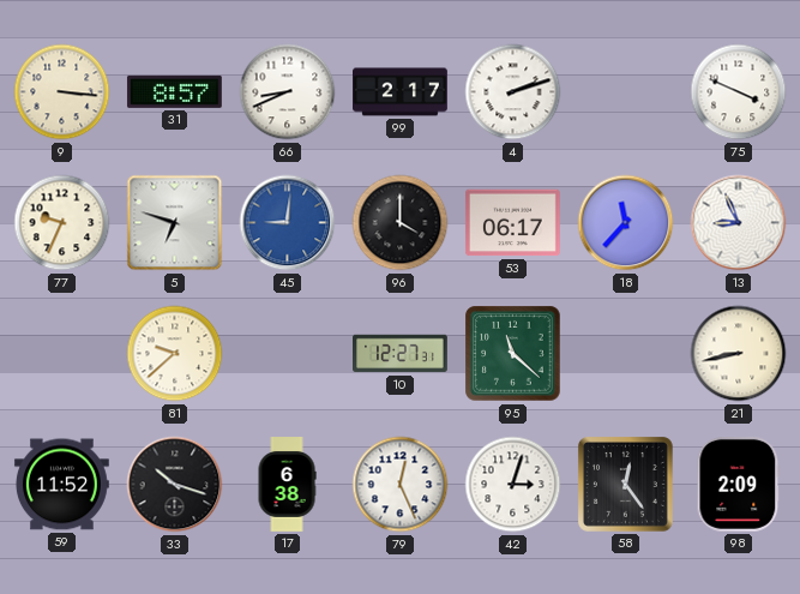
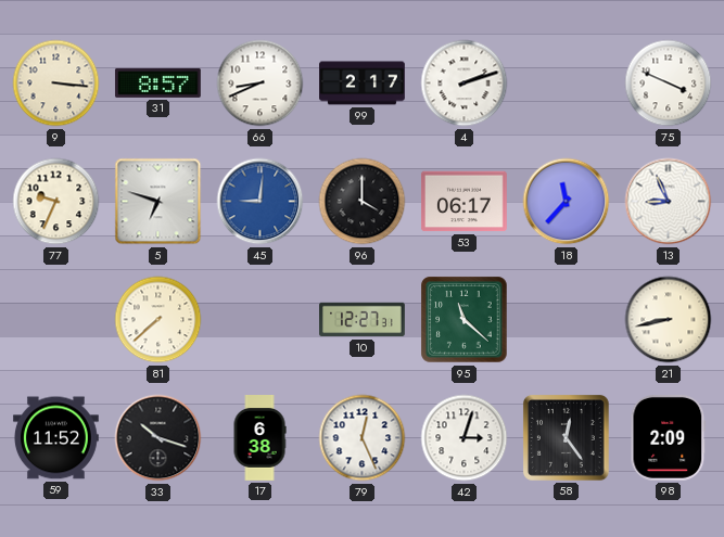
81: 9:38 -> 7:38 (158, 320)
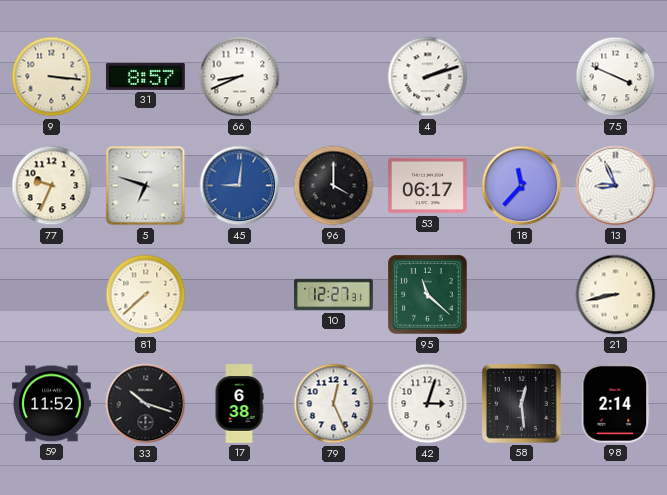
99: 2:17 -> none (363, 84)
58: 12:24 -> 12:29 (521, 403)
98: 2:09 -> 2:14 (616, 403)
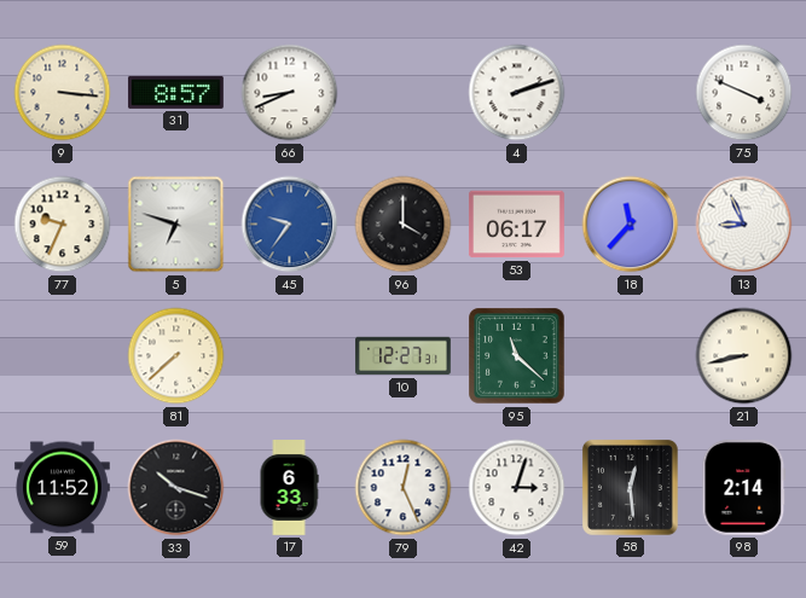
45: 9:01 -> 9:36 (290, 225)
17: 6:38 -> 6:33 (289, 488)
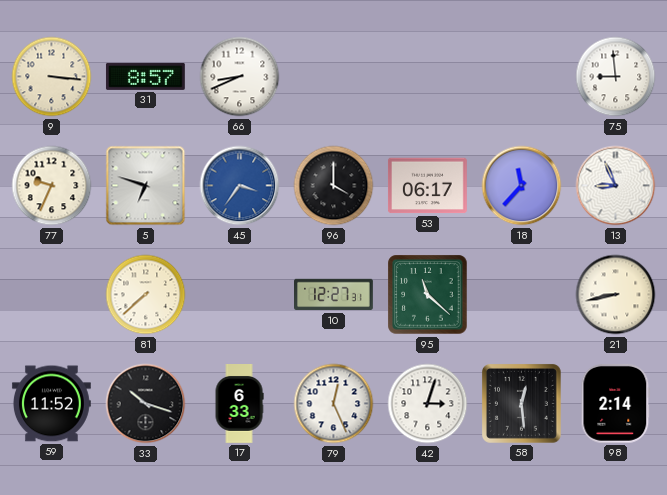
4: 2:12 -> none (517, 93)
75: 3:49 -> 8:59 (616, 77)
45: 9:36 -> 3:36 (240, 186)
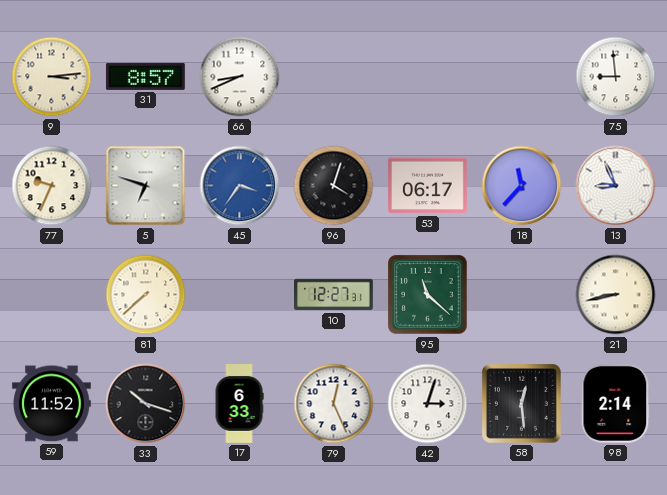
9: 3:16 -> 3:14 (52, 77)
96: 4:00 -> 4:03 (334, 186)
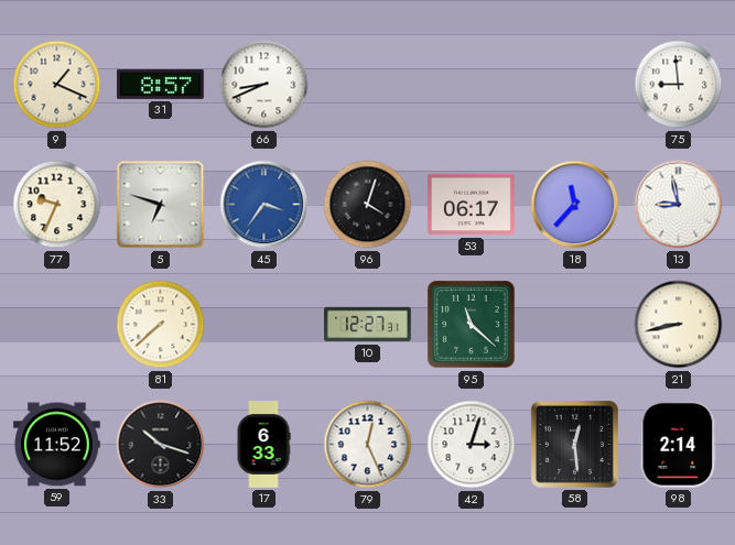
9: 3:14 -> 1:19 (57, 85)
13: 8:56 -> 8:58 (679, 205)
